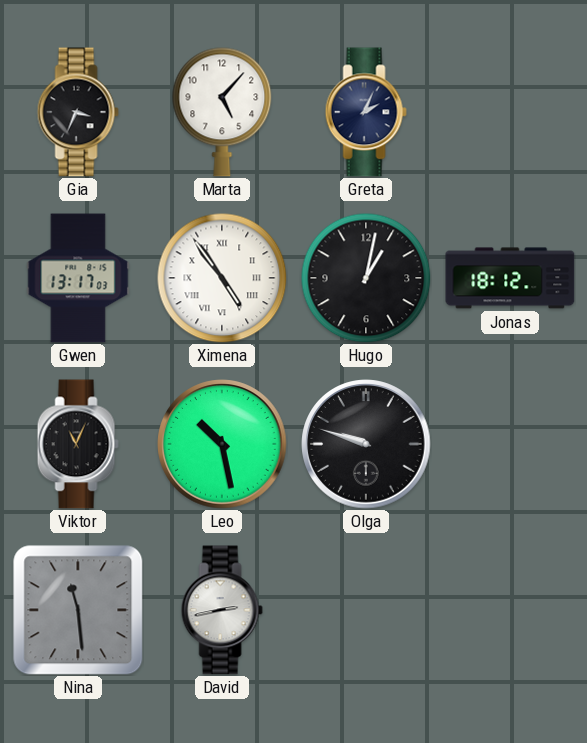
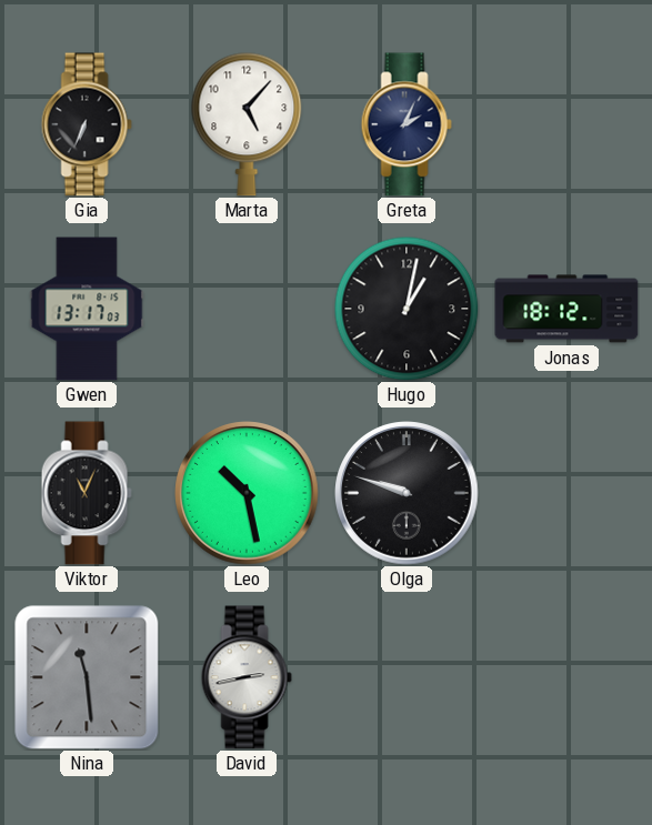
Gia: 3:34 -> 6:34 (87, 124)
Ximena: 4:54 -> none (222, 278)
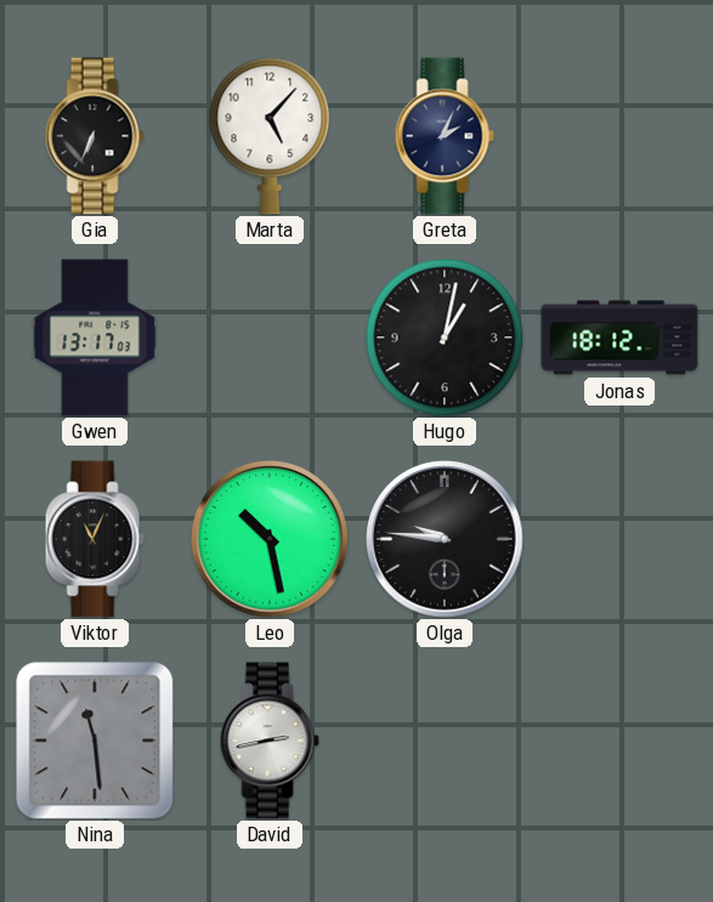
Olga: 9:48 -> 9:46 (445, 539)
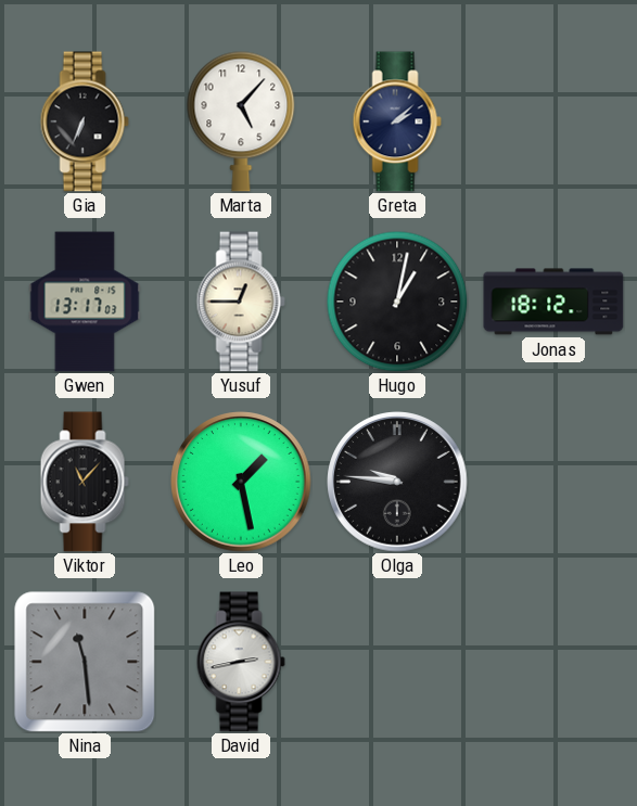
Greta: 2:04 -> 2:08 (397, 121)
Yusuf: none -> 12:45 (241, 302)
Viktor: 11:04 -> 11:07 (85, 482)
Leo: 10:28 -> 1:28 (241, 482)
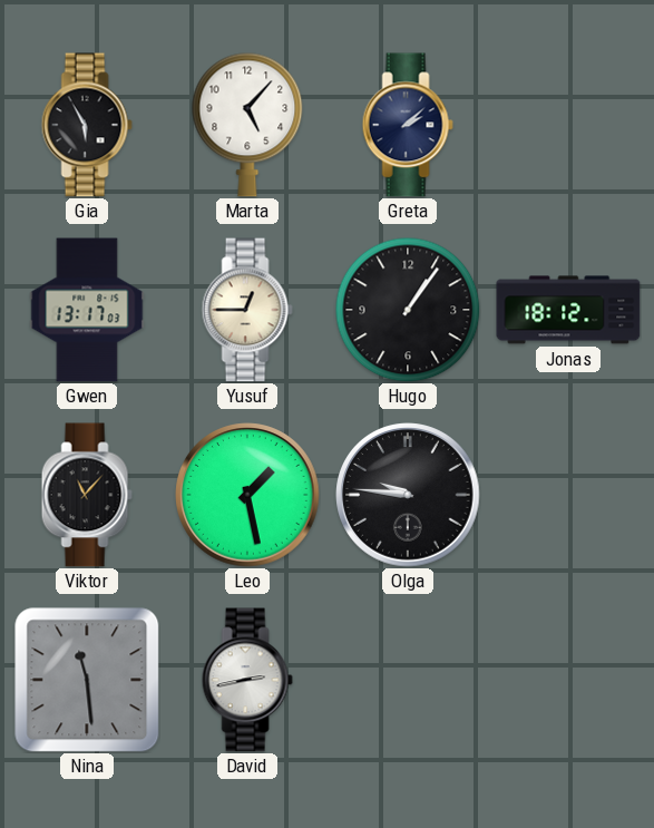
Gia: 6:34 -> 5:55 (87, 125)
Hugo: 1:02 -> 1:06 (408, 310)
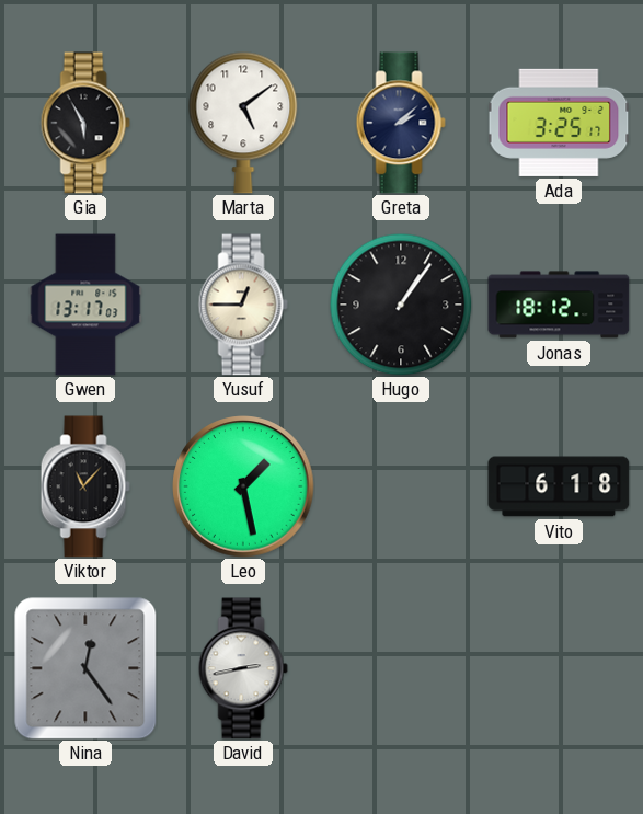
Marta: 5:07 -> 5:09 (243, 123)
Ada: none -> 3:25 (559, 123)
Olga: 9:46 -> none (408, 495)
Vito: none -> 6:18 (559, 486)
Nina: 11:29 -> 12:24 (85, 668)
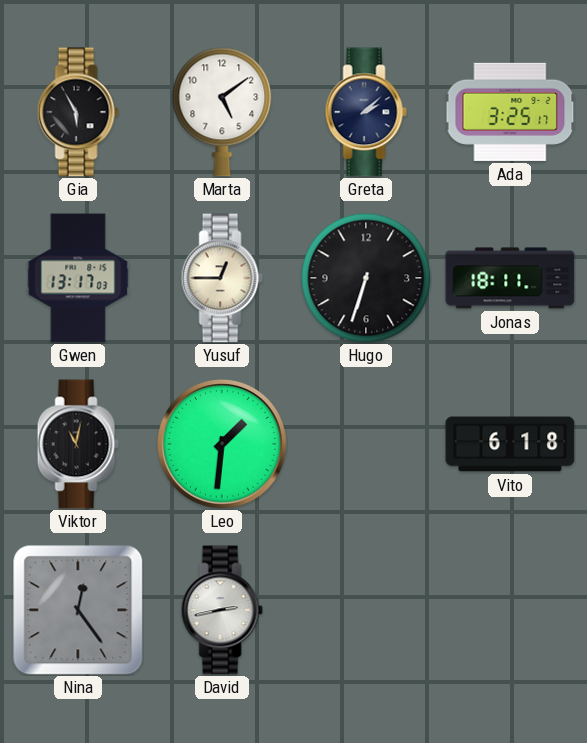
Hugo: 1:06 -> 6:33 (366, 278)
Jonas: 18:12 -> 18:11 (510, 278)
Viktor: 11:07 -> 11:02 (78, 444)
Leo: 1:28 -> 1:31 (222, 444)
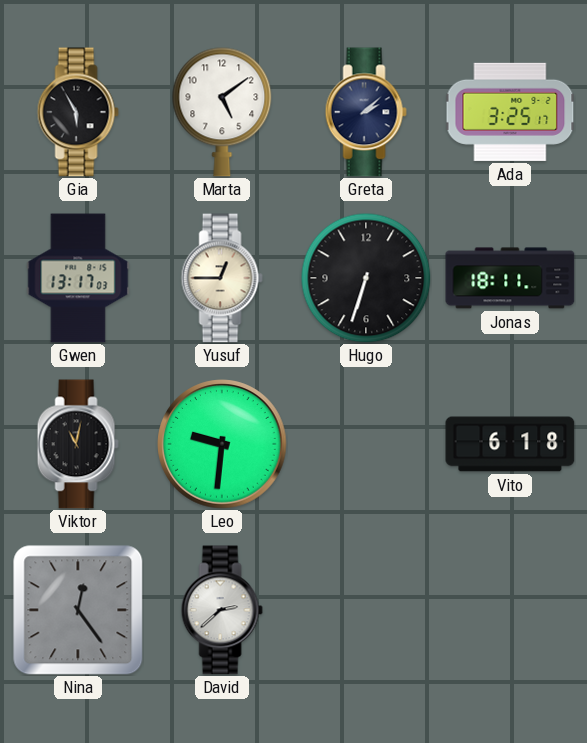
Leo: 1:31 -> 9:31 (222, 444)
David: 2:43 -> 2:38 (222, 610)
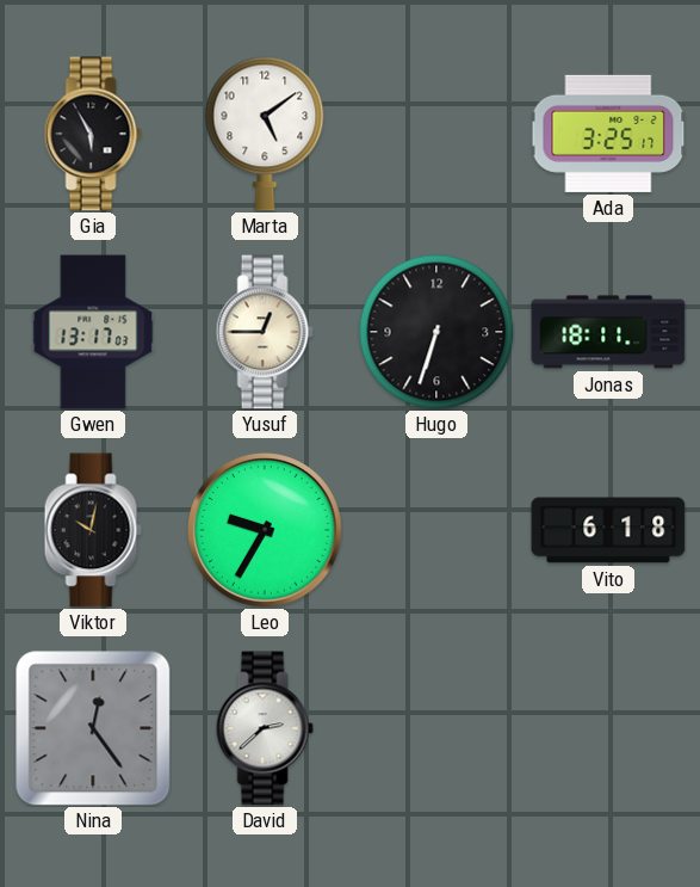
Greta: 2:08 -> none (366, 112)
Viktor: 11:02 -> 10:02 (93, 530)
Leo: 9:31 -> 9:35 (265, 530)
